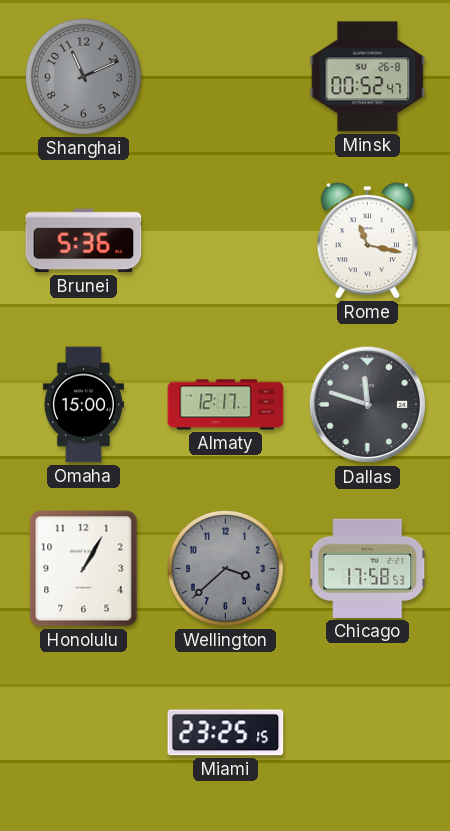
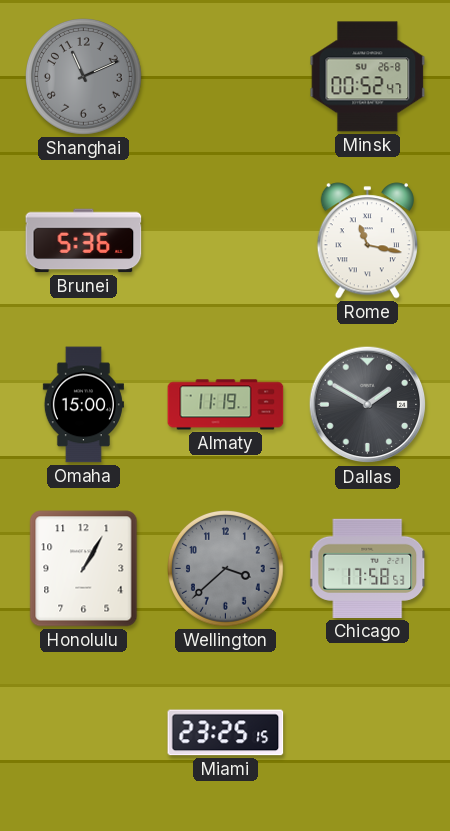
Almaty: 12:17 -> 11:19 (226, 405)
Dallas: 11:48 -> 1:50 (368, 405)
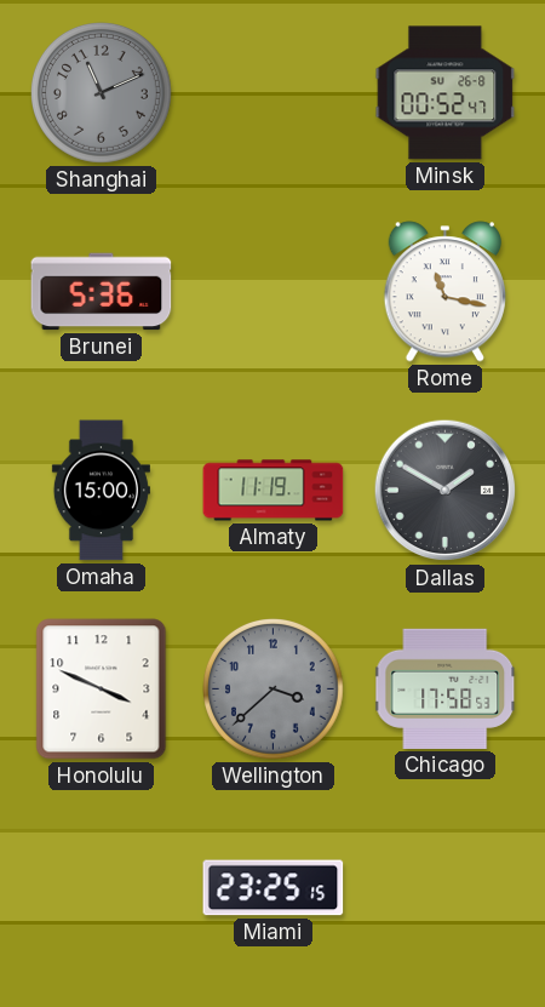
Honolulu: 1:05 -> 3:49 (102, 690)
